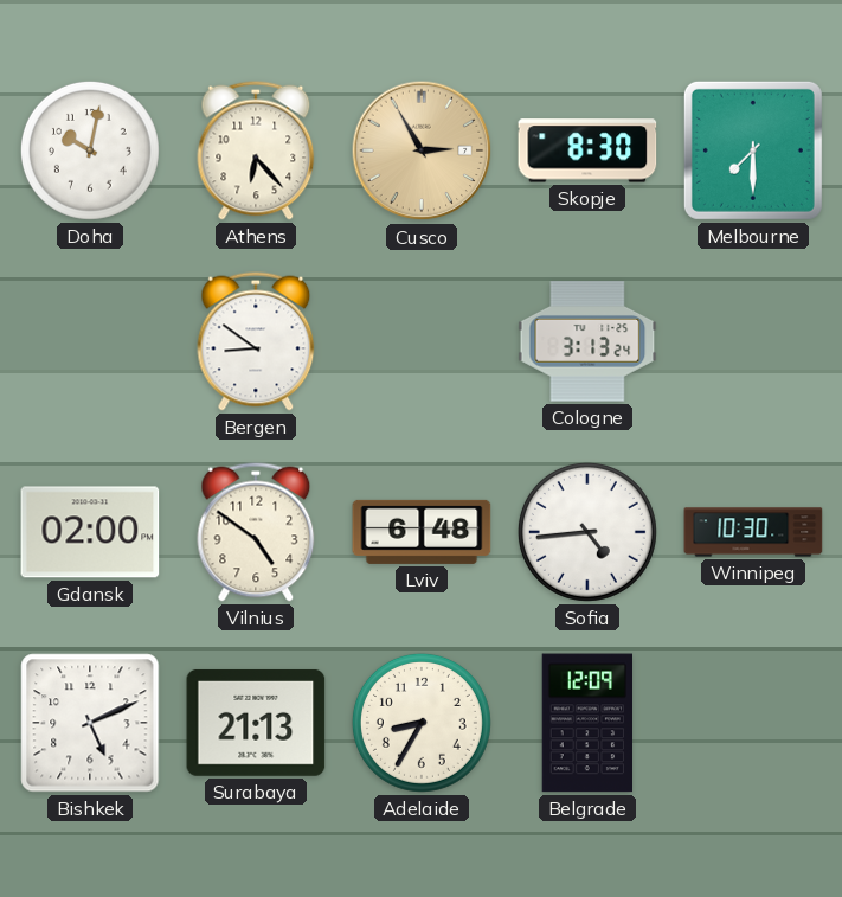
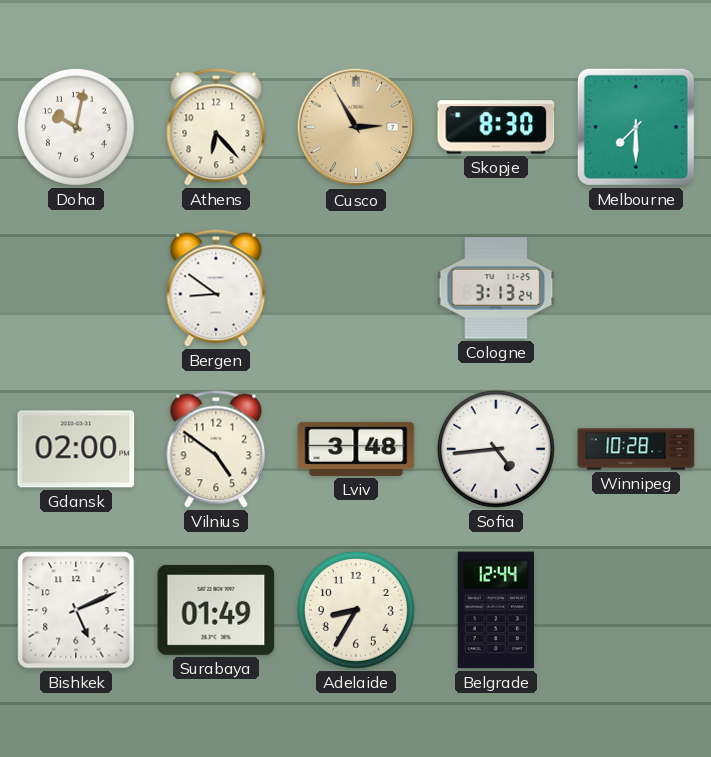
Lviv: 6:48 -> 3:48 (356, 449)
Winnipeg: 10:30 -> 10:28 (636, 449)
Surabaya: 21:13 -> 01:49 (216, 610)
Belgrade: 12:09 -> 12:44 (496, 610)
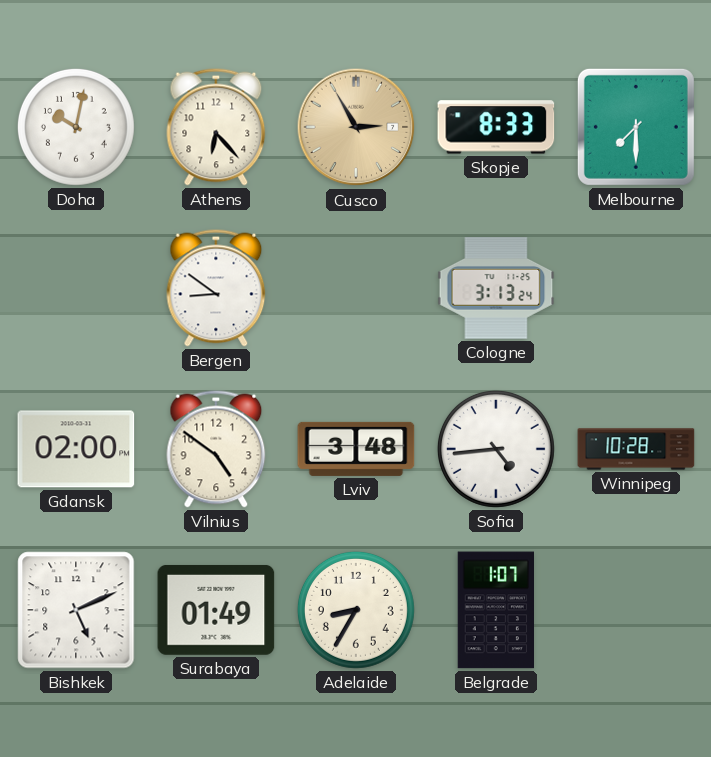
Skopje: 8:30 -> 8:33 (496, 127)
Belgrade: 12:44 -> 1:07 (496, 610)
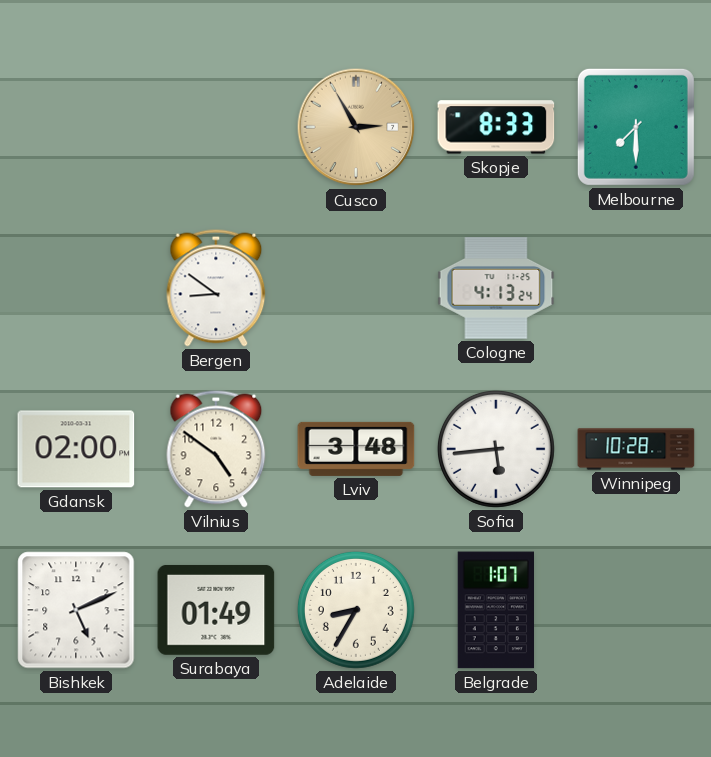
Doha: 10:02 -> none (76, 127)
Athens: 6:23 -> none (216, 127)
Cologne: 3:13 -> 4:13 (496, 288)
Sofia: 4:44 -> 5:44 (496, 449)
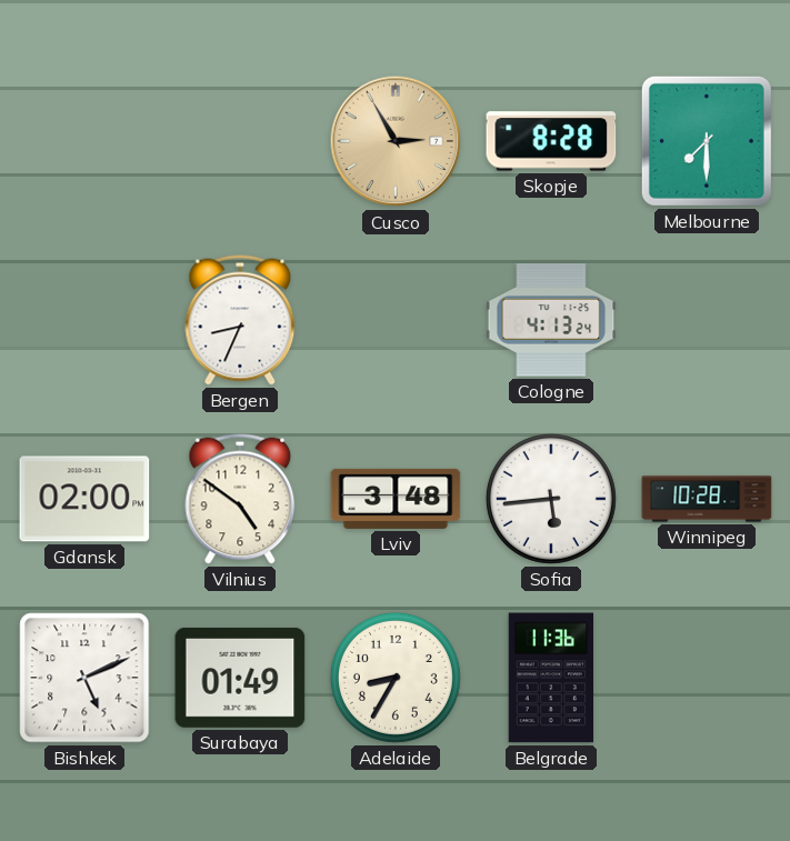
Skopje: 8:33 -> 8:28 (551, 141)
Bergen: 8:51 -> 8:34 (240, 320)
Belgrade: 1:07 -> 11:36 (551, 678)
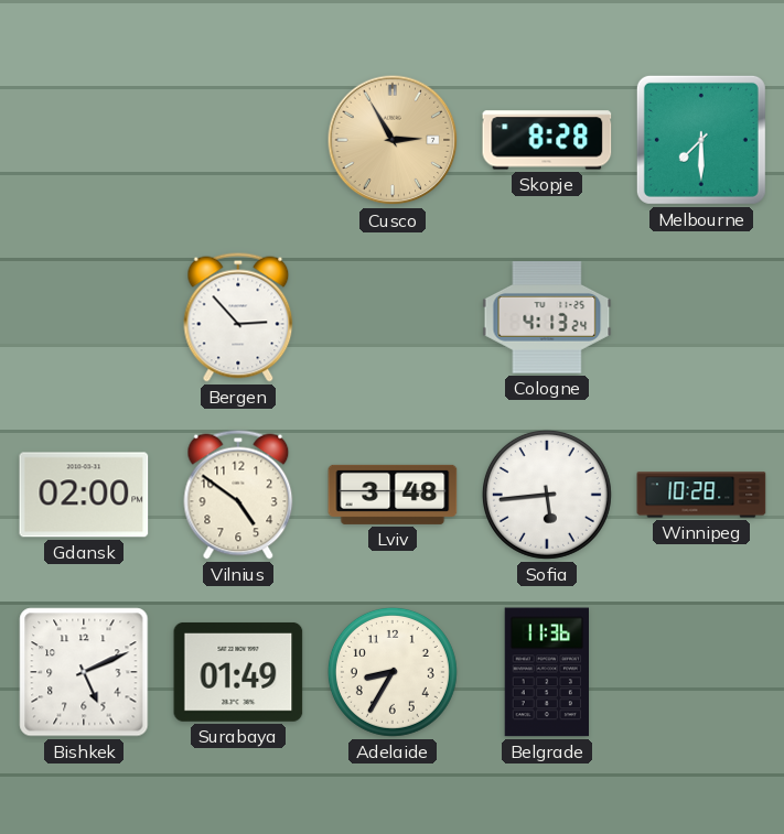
Bergen: 8:34 -> 2:53 (238, 317)
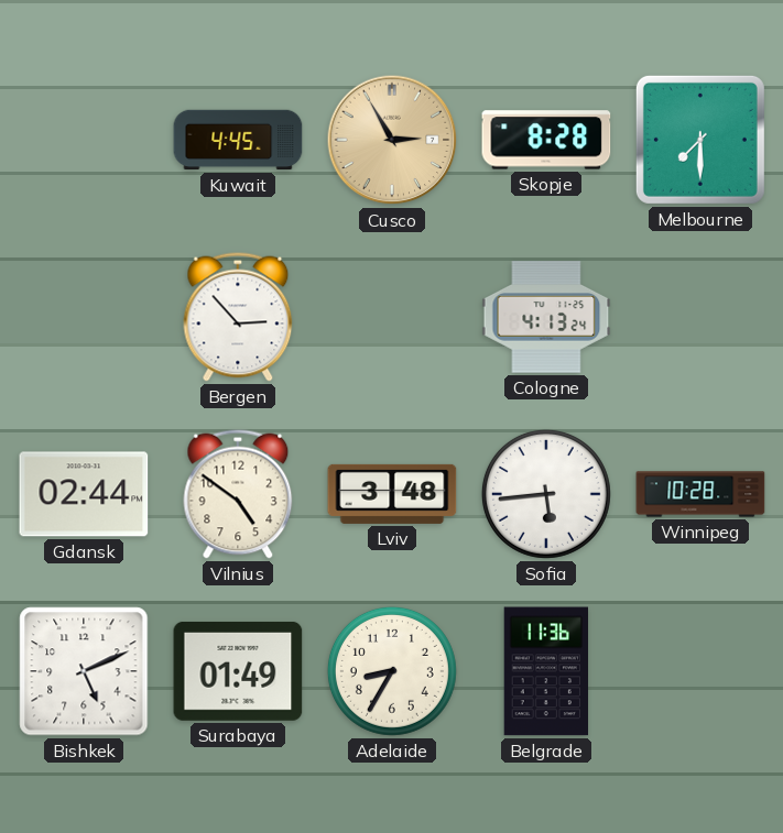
Kuwait: none -> 4:45 (238, 140)
Gdansk: 02:00 -> 02:44 (84, 494)
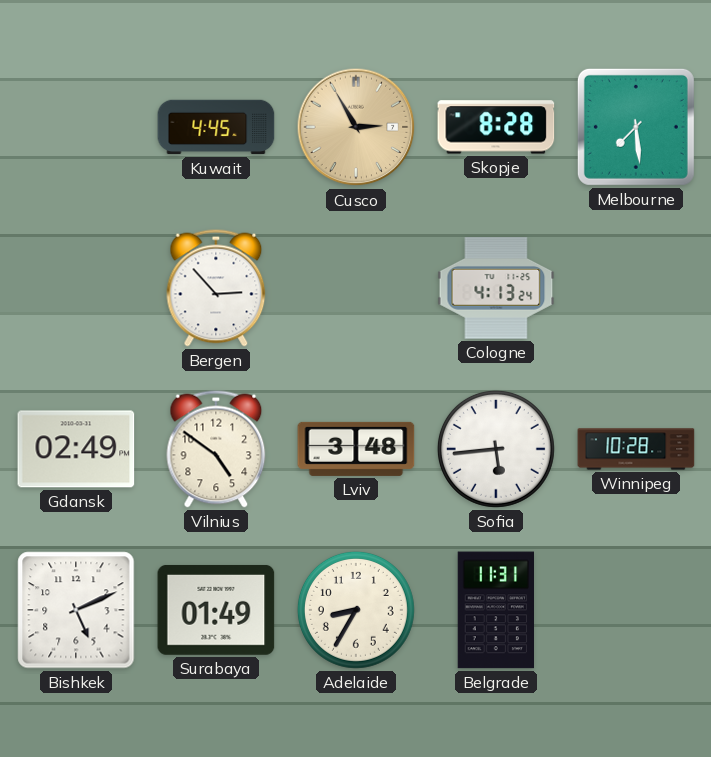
Melbourne: 7:30 -> 7:29 (636, 127)
Gdansk: 02:44 -> 02:49 (76, 449)
Belgrade: 11:36 -> 11:31 (496, 610)
